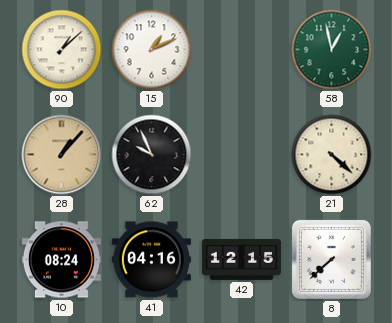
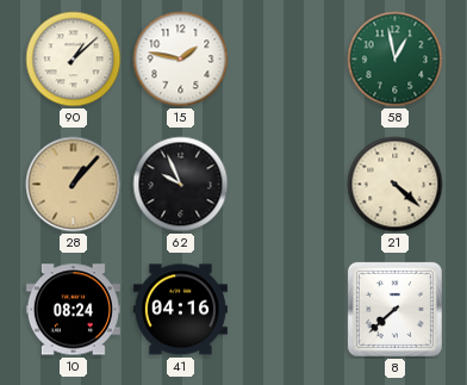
15: 1:11 -> 1:47 (181, 60)
42: 12:15 -> none (241, 259)
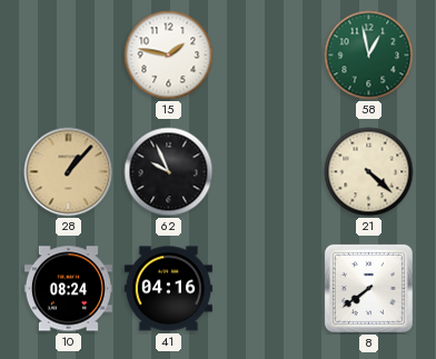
90: 1:08 -> none (74, 60)
8: 7:38 -> 7:39 (368, 288)
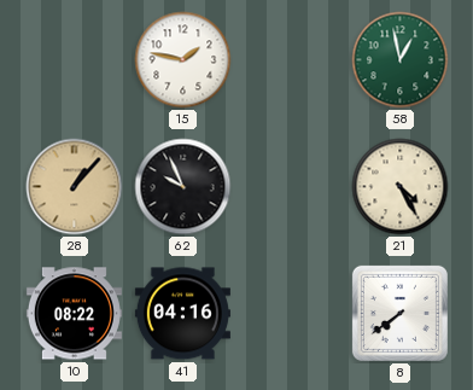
21: 4:22 -> 4:25 (401, 187)
10: 08:24 -> 08:22 (74, 314)
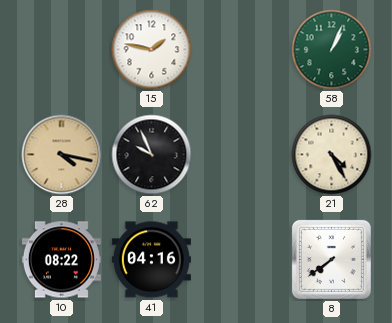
58: 12:58 -> 1:04 (332, 50)
28: 1:07 -> 4:17 (62, 155)
